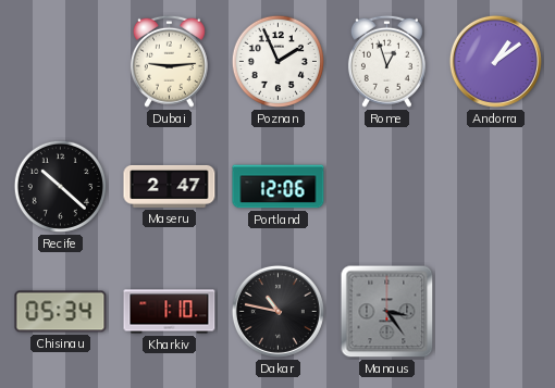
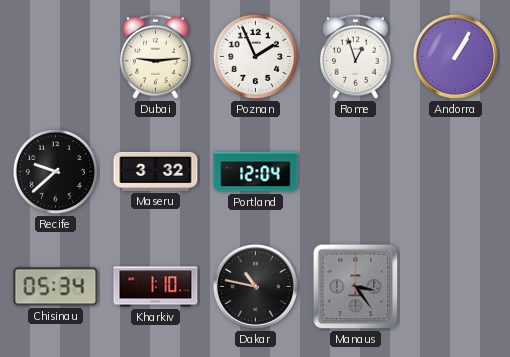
Andorra: 1:09 -> 1:05 (455, 56)
Recife: 10:22 -> 9:38 (55, 171)
Maseru: 2:47 -> 3:32 (156, 171)
Portland: 12:06 -> 12:04 (256, 172)
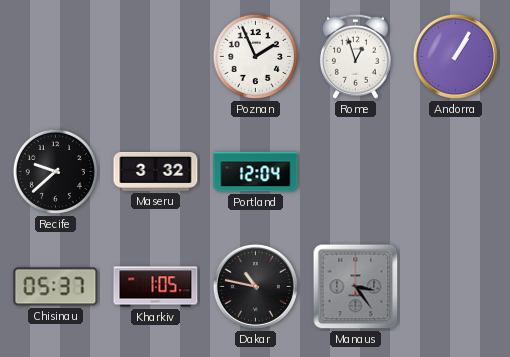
Dubai: 9:14 -> none (155, 56)
Chisinau: 05:34 -> 05:37 (56, 287)
Kharkiv: 1:10 -> 1:05 (156, 287)
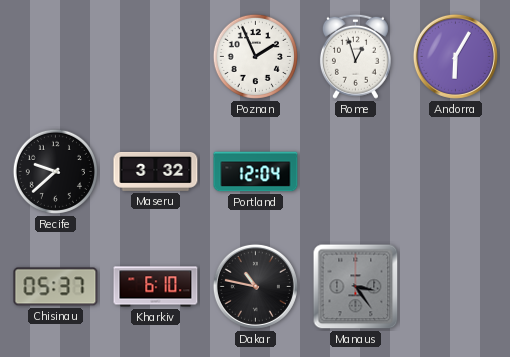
Andorra: 1:05 -> 6:05 (455, 56)
Kharkiv: 1:05 -> 6:10 (156, 287)
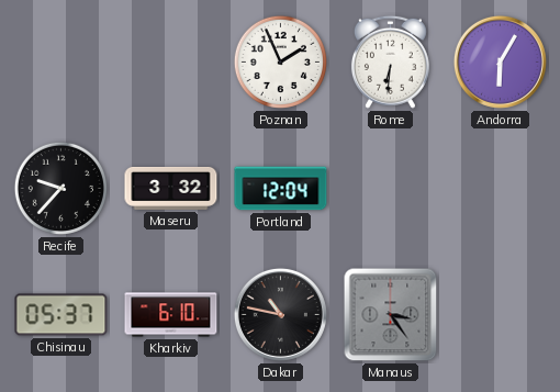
Rome: 12:57 -> 6:31 (390, 61)
Recife: 9:38 -> 9:37 (60, 188)
